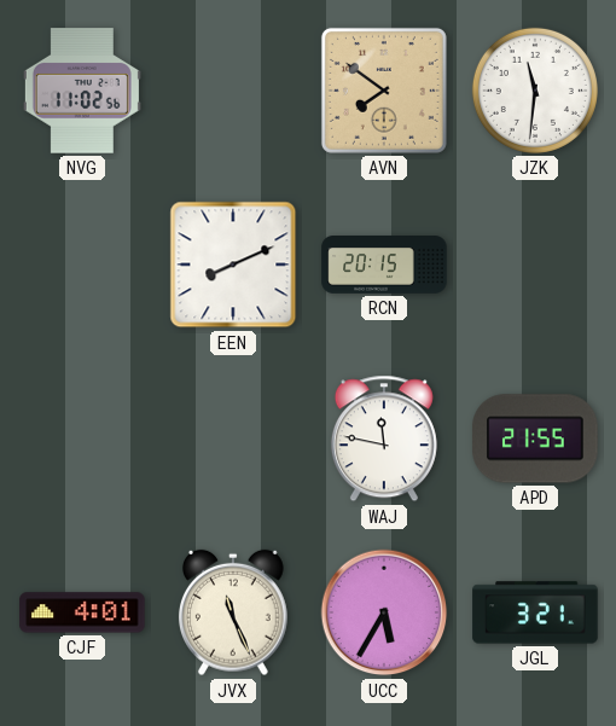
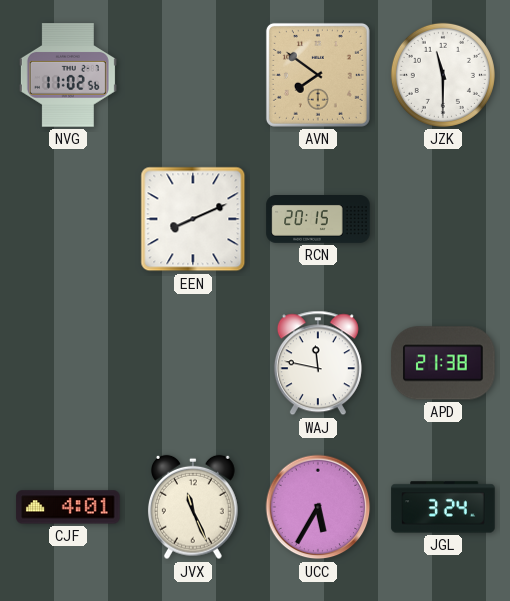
JZK: 11:31 -> 11:30 (443, 75)
APD: 21:55 -> 21:38 (443, 363)
JGL: 3:21 -> 3:24 (443, 507)
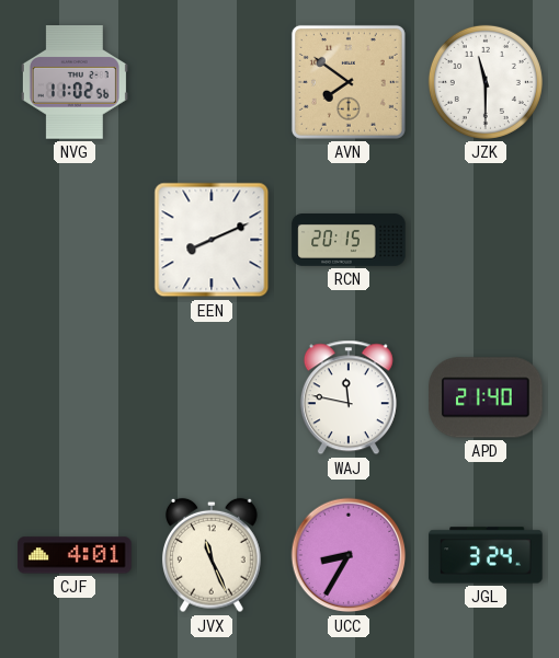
APD: 21:38 -> 21:40 (486, 397)
UCC: 5:35 -> 8:35 (349, 555)
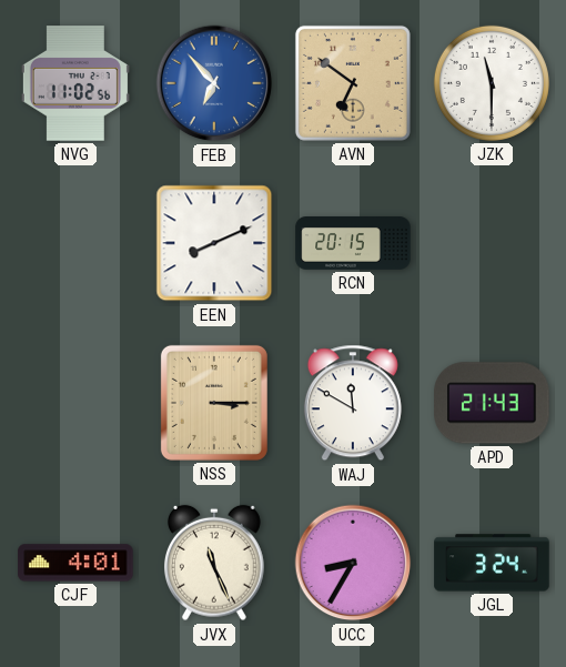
FEB: none -> 6:53 (214, 83)
AVN: 7:51 -> 6:51 (353, 83)
NSS: none -> 3:15 (214, 403)
WAJ: 11:47 -> 11:50 (353, 403)
APD: 21:40 -> 21:43 (492, 403)
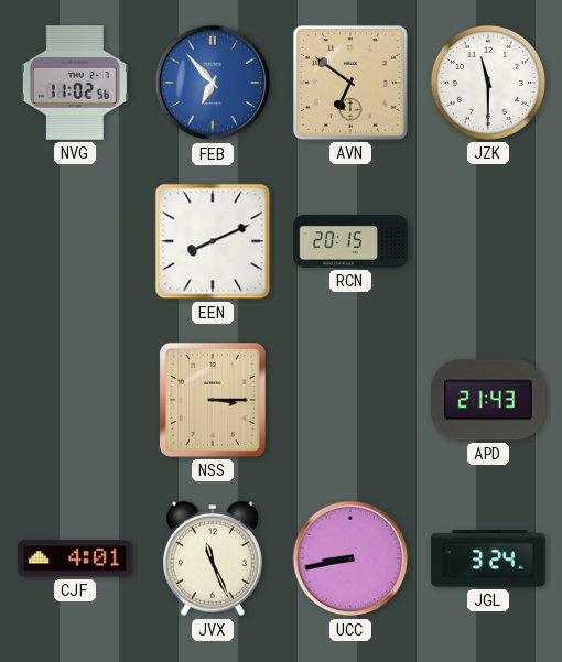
WAJ: 11:50 -> none (353, 403)
UCC: 8:35 -> 8:43 (350, 558)
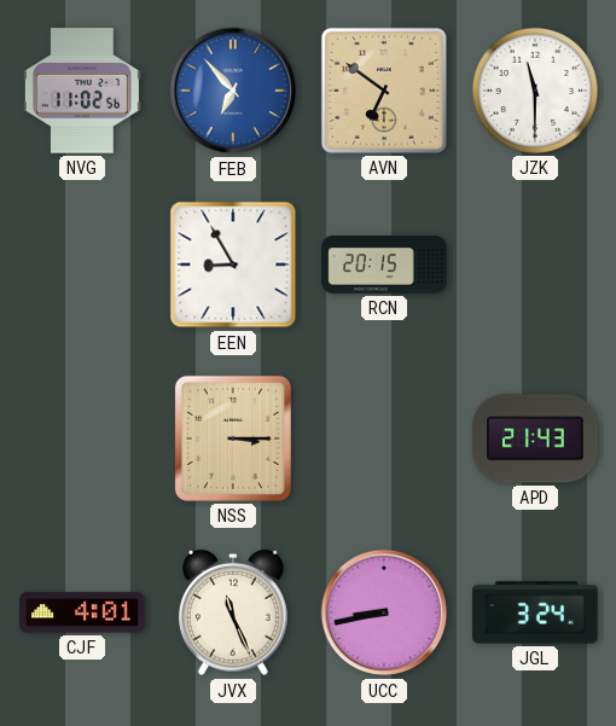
EEN: 8:11 -> 8:55 (233, 265)
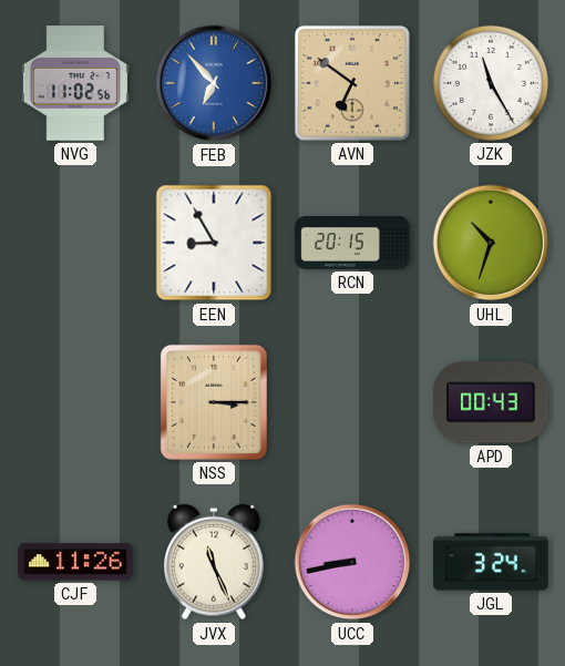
JZK: 11:30 -> 11:25 (491, 83)
UHL: none -> 10:33 (491, 243)
APD: 21:43 -> 00:43 (491, 402)
CJF: 4:01 -> 11:26 (75, 562)
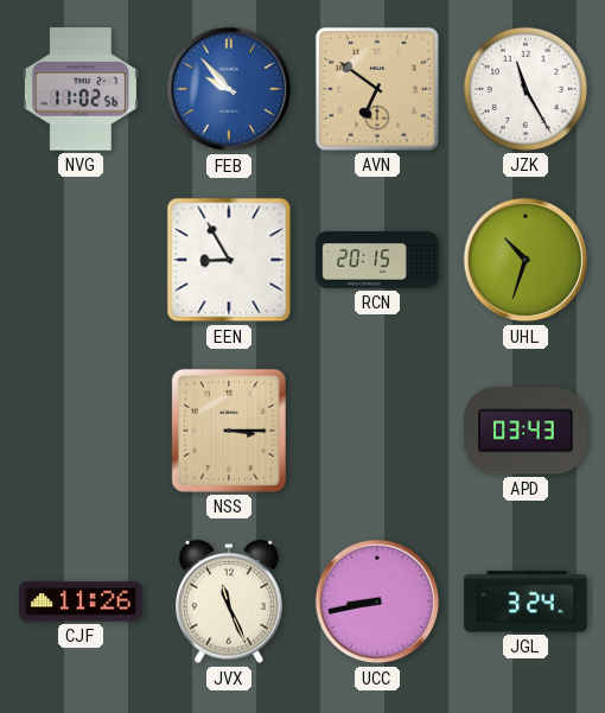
FEB: 6:53 -> 9:53 (229, 89)
APD: 00:43 -> 03:43 (526, 431)
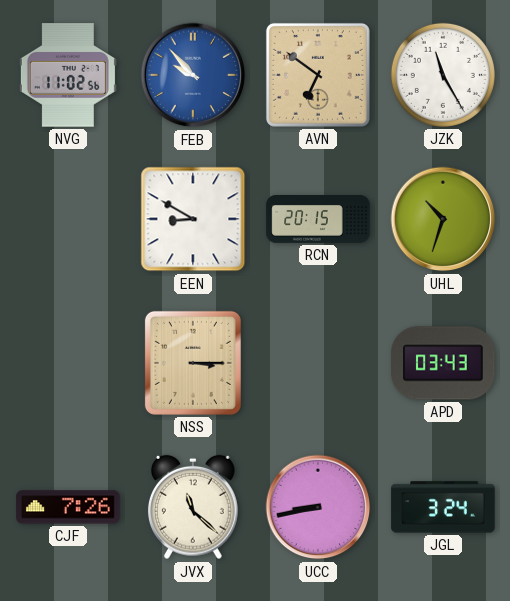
EEN: 8:55 -> 8:50 (193, 219)
CJF: 11:26 -> 7:26 (68, 507)
JVX: 11:26 -> 11:22 (193, 507)
